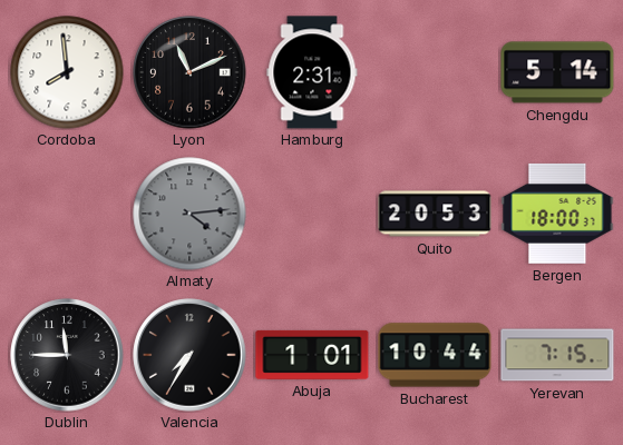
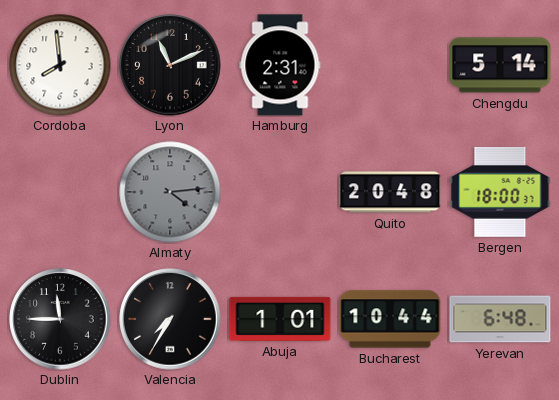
Quito: 20:53 -> 20:48 (390, 192)
Yerevan: 7:15 -> 6:48 (500, 319)
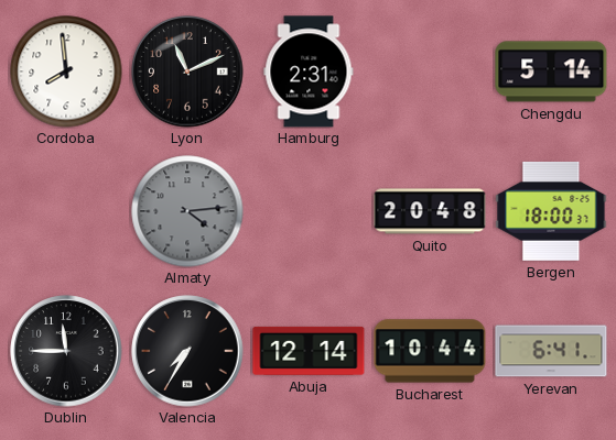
Abuja: 1:01 -> 12:14 (309, 351)
Yerevan: 6:48 -> 6:41 (551, 351)
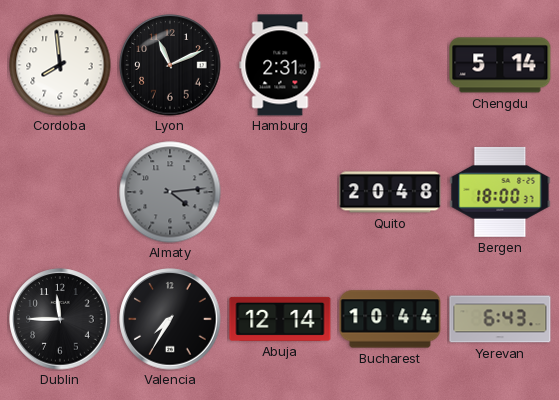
Yerevan: 6:41 -> 6:43 (500, 319)
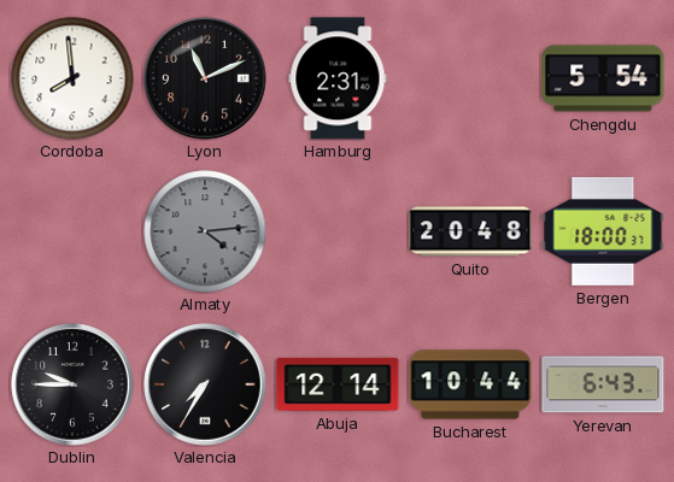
Chengdu: 5:14 -> 5:54 (603, 78)
Dublin: 11:45 -> 9:45 (72, 384)
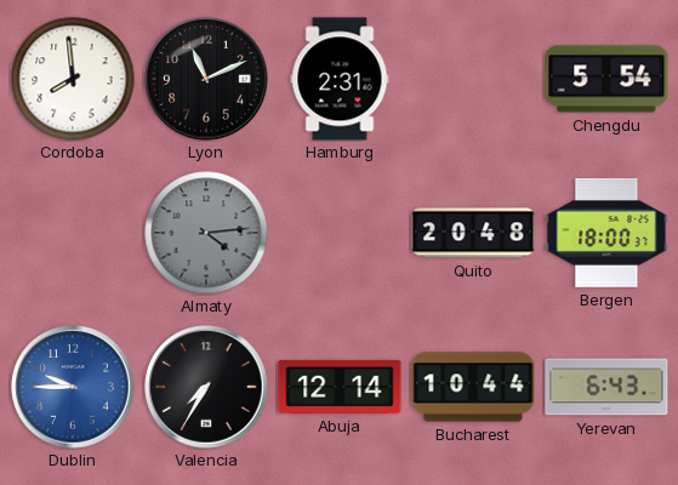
Dublin dial: black -> blue (73, 387)
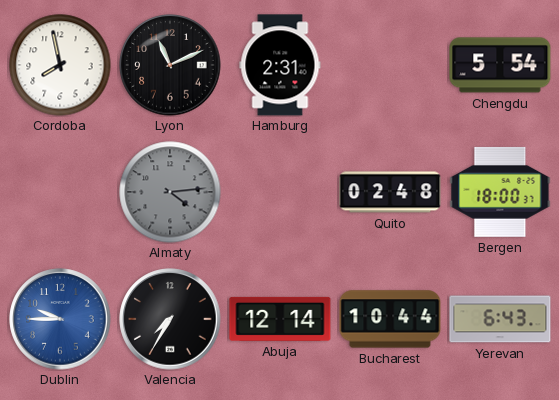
Cordoba: 7:59 -> 7:58 (60, 65)
Quito: 20:48 -> 02:48 (390, 192)
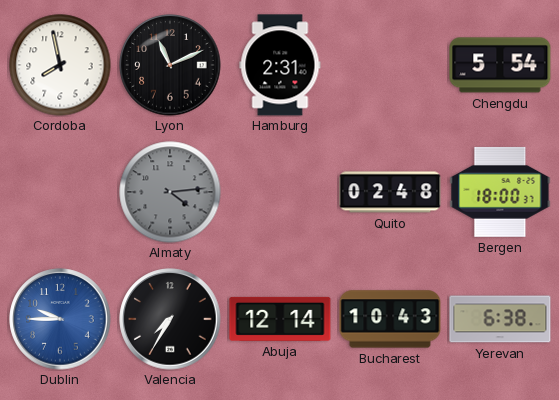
Bucharest: 10:44 -> 10:43 (390, 319)
Yerevan: 6:43 -> 6:38 (500, 319)
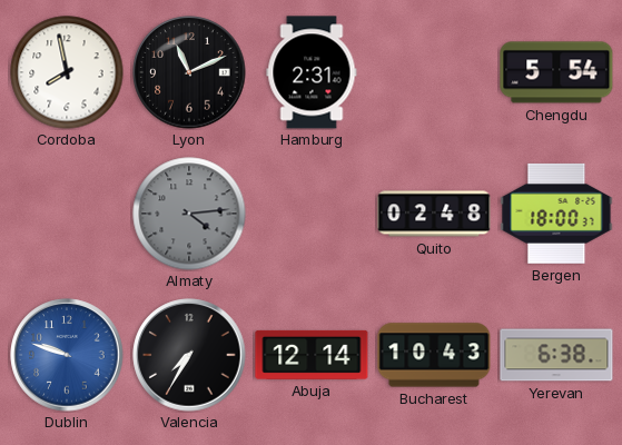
Dublin: 9:45 -> 9:48 (67, 355)
